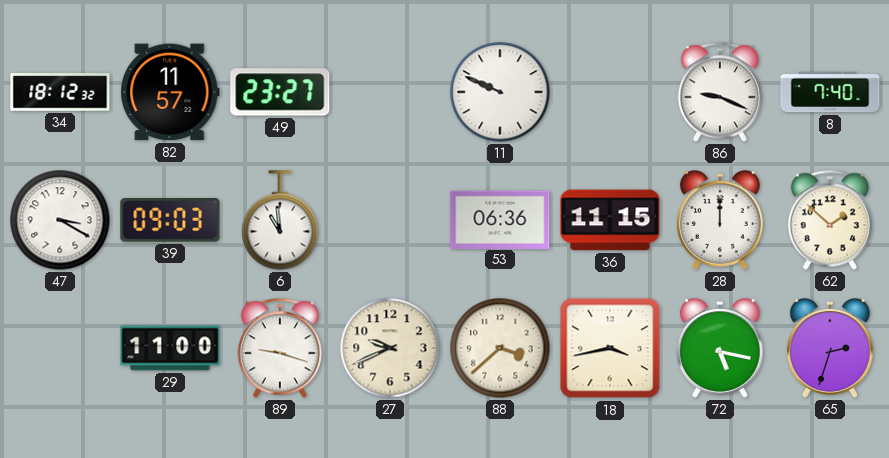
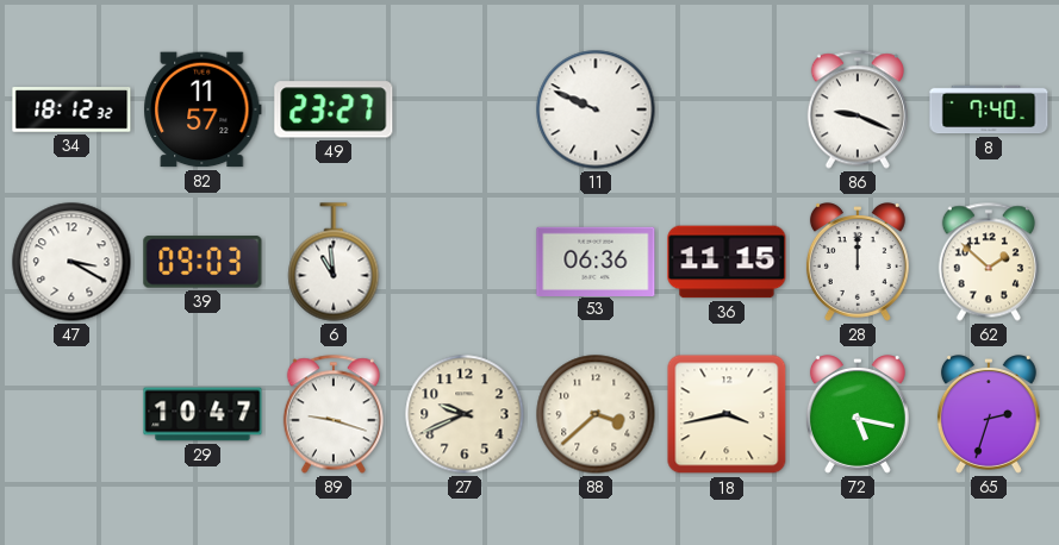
29: 11:00 -> 10:47 (203, 414)
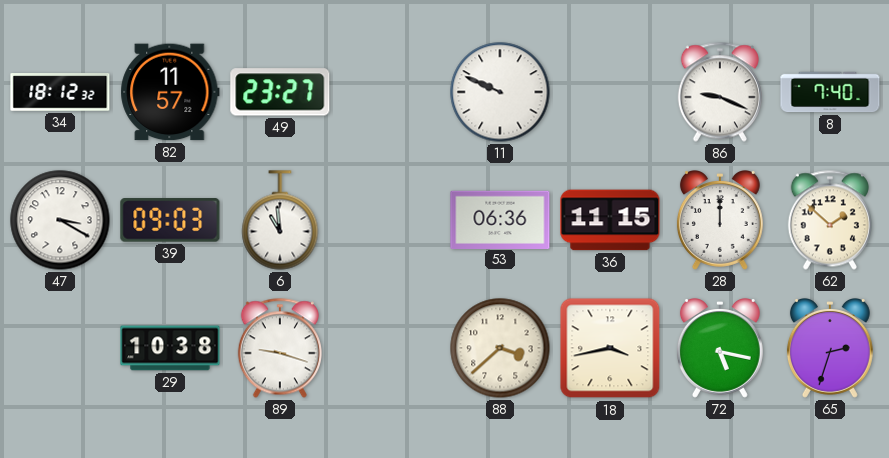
29: 10:47 -> 10:38 (170, 348)
27: 9:41 -> none (465, 414)
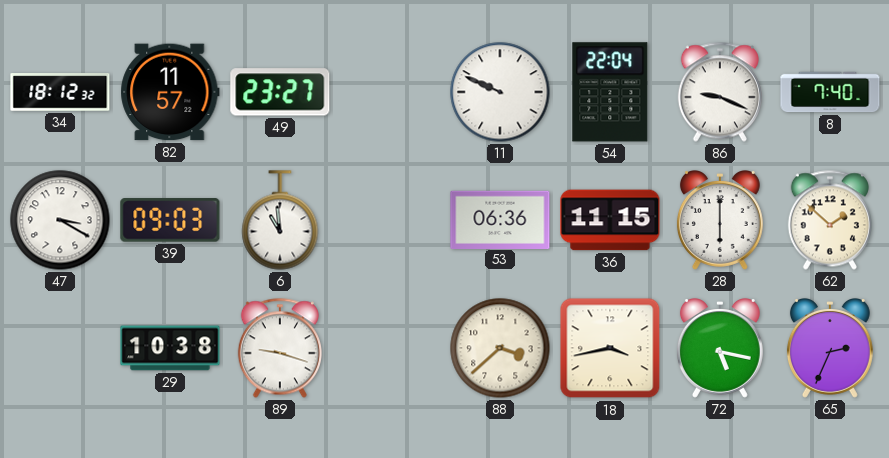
54: none -> 22:04 (610, 92)
28: 12:00 -> 6:00 (720, 221)
65: 2:33 -> 2:34 (830, 349)
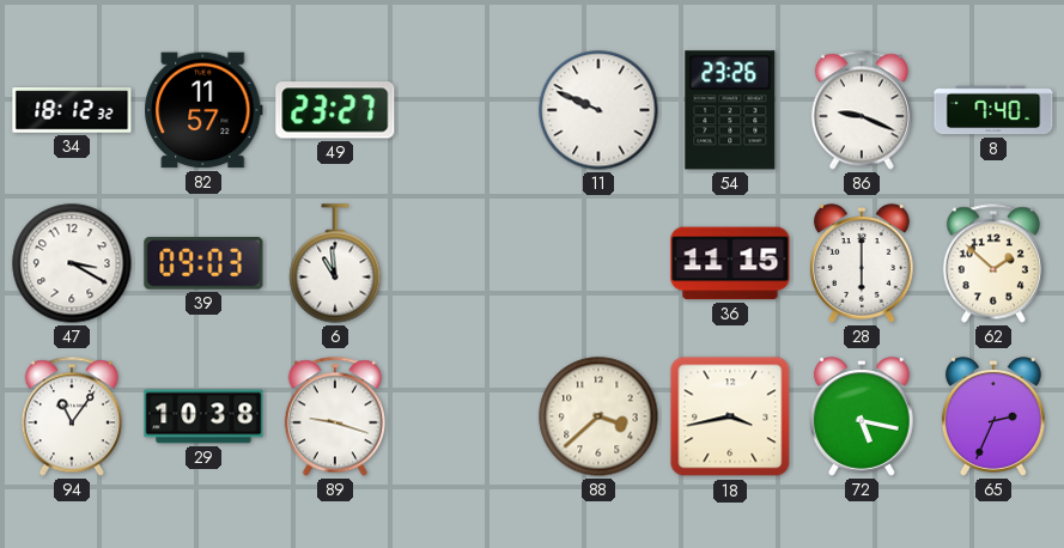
54: 22:04 -> 23:26 (730, 110)
53: 06:36 -> none (500, 219)
94: none -> 11:06 (72, 416)
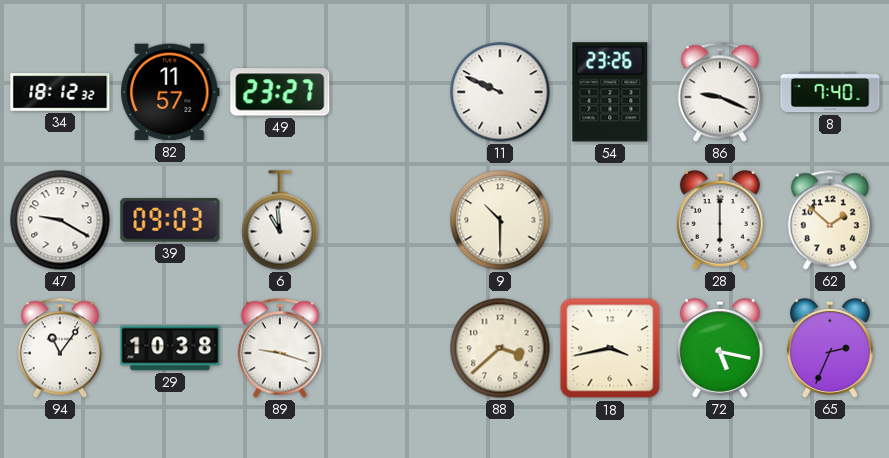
47: 3:20 -> 9:20 (60, 220)
9: none -> 10:30 (500, 220)
36: 11:15 -> none (730, 263)
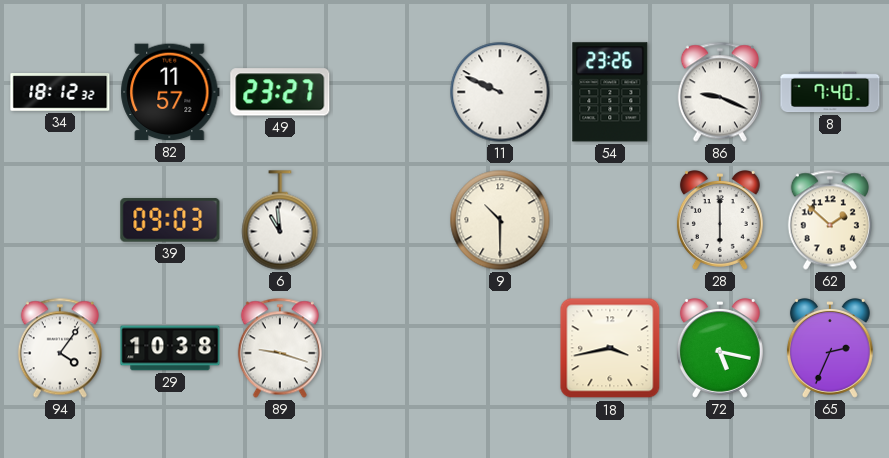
47: 9:20 -> none (60, 220)
94: 11:06 -> 4:06 (60, 348)
88: 3:38 -> none (500, 348)
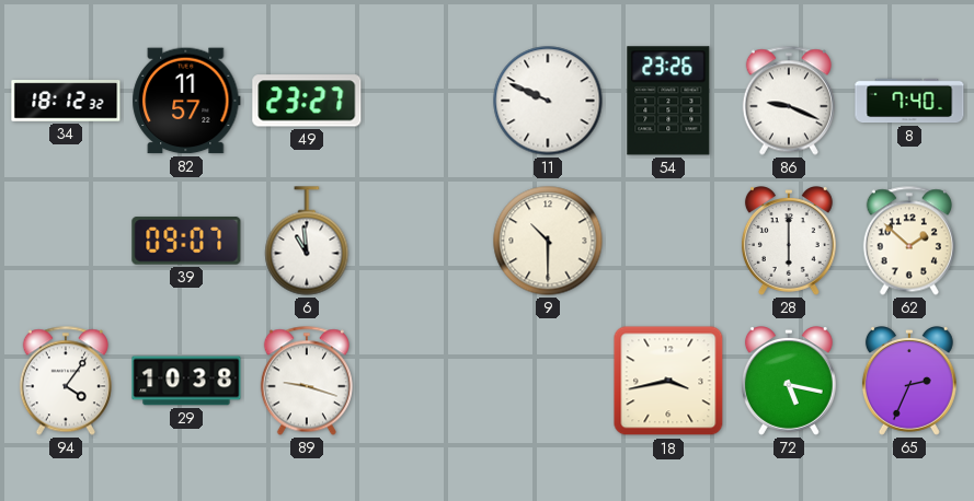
39: 09:03 -> 09:07 (186, 241)
